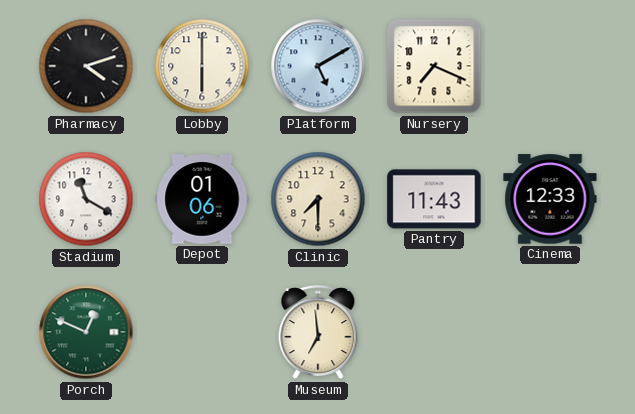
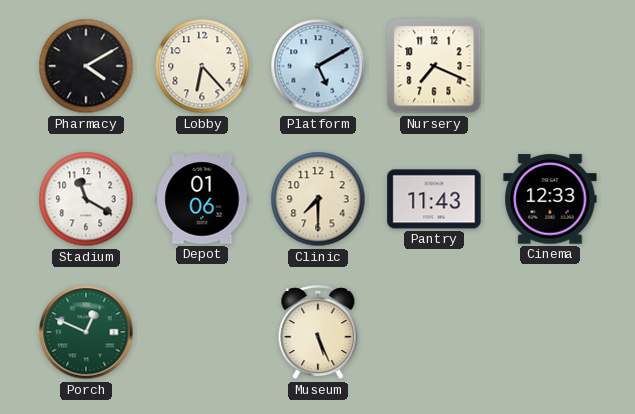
Pharmacy: 4:12 -> 4:10 (86, 66)
Lobby: 6:00 -> 6:23 (202, 66)
Museum: 6:59 -> 5:26 (318, 333)
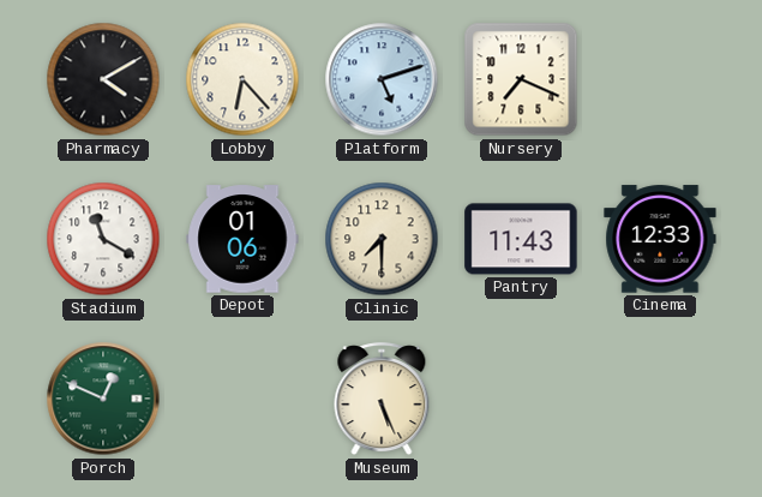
Platform: 5:10 -> 5:12 (382, 79)
